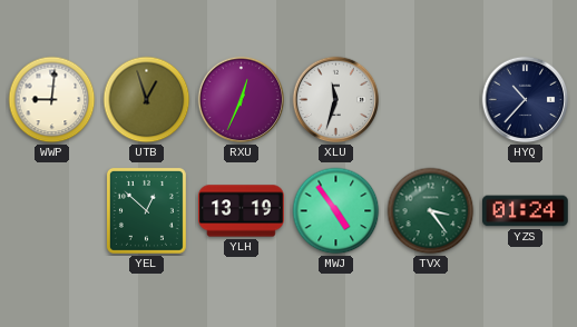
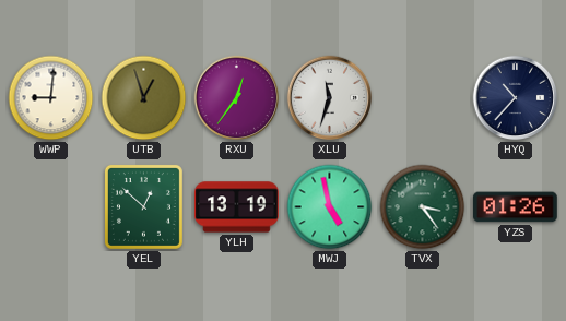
RXU: 12:34 -> 12:36 (237, 98)
MWJ: 4:54 -> 4:58 (330, 207)
YZS: 01:24 -> 01:26 (516, 207)
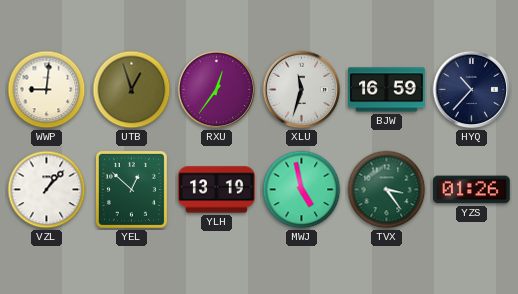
BJW: none -> 16:59 (387, 90)
VZL: none -> 1:07 (47, 190)
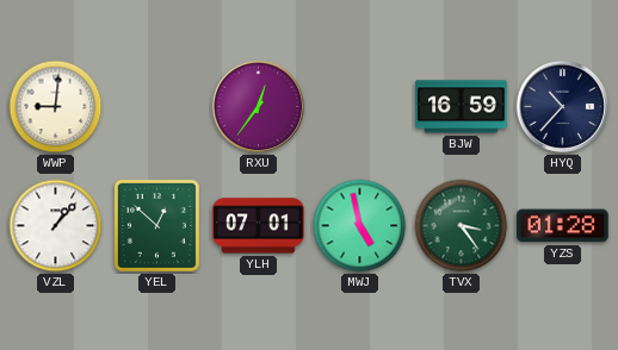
UTB: 12:57 -> none (132, 90)
XLU: 11:33 -> none (302, 90)
YLH: 13:19 -> 07:01 (259, 226)
YZS: 01:26 -> 01:28 (563, 226)
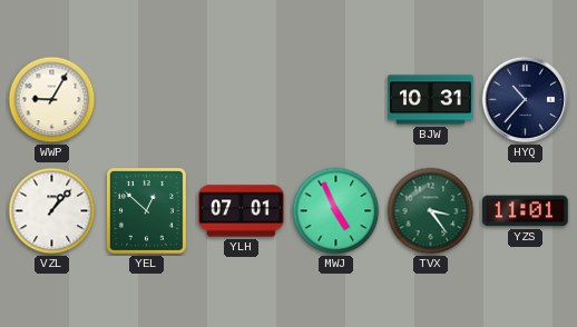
WWP: 9:01 -> 9:05 (52, 100)
RXU: 12:36 -> none (259, 107)
BJW: 16:59 -> 10:31 (431, 100)
MWJ: 4:58 -> 4:56 (336, 211)
YZS: 01:28 -> 11:01 (526, 211)
